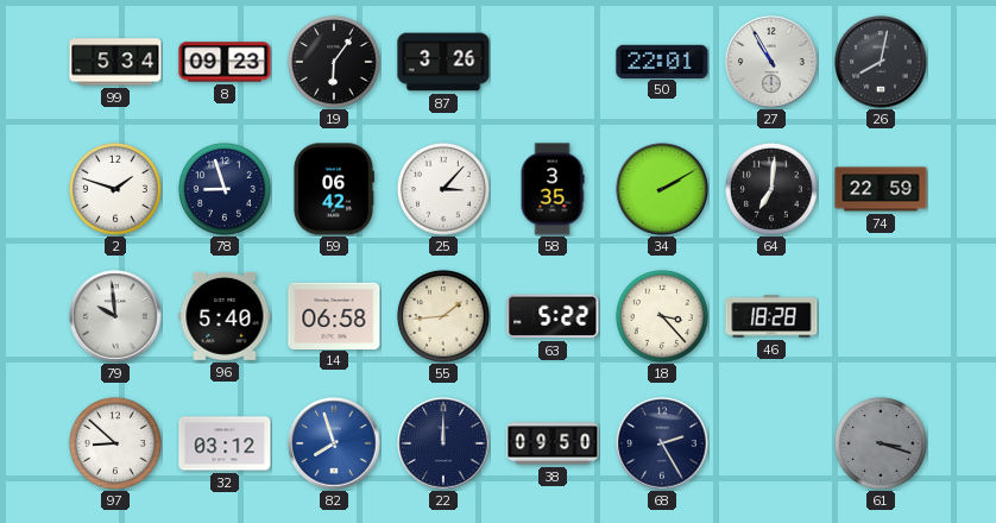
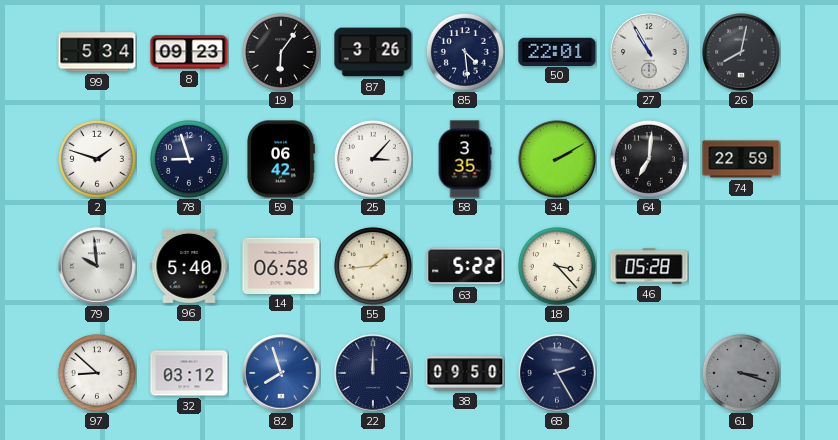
85: none -> 4:29 (465, 52)
46: 18:28 -> 05:28 (649, 266)
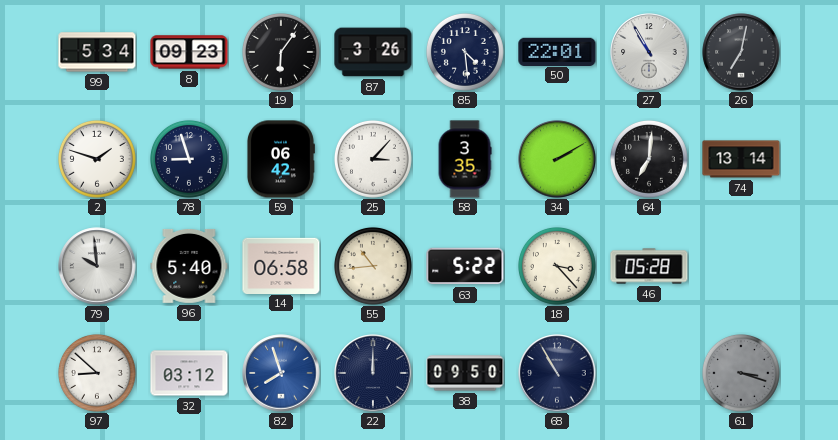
26: 8:02 -> 7:02 (741, 52)
74: 22:59 -> 13:14 (741, 159)
55: 1:44 -> 10:44 (373, 266)
68: 2:25 -> 10:55 (557, 373)
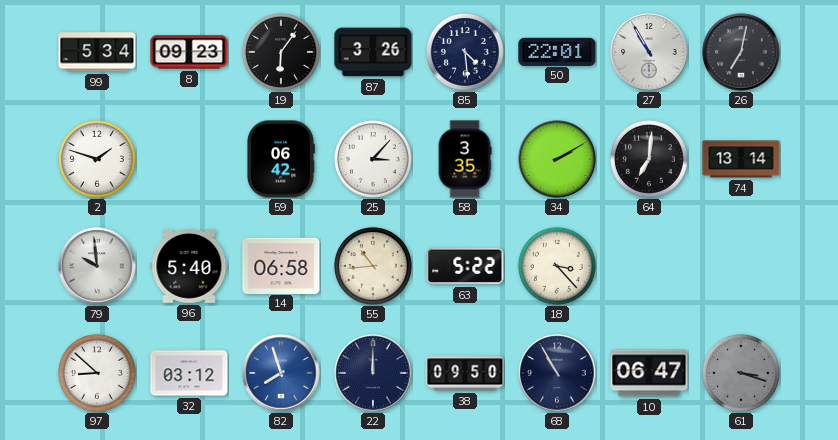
78: 8:57 -> none (189, 159)
46: 05:28 -> none (649, 266)
10: none -> 06:47 (649, 373)
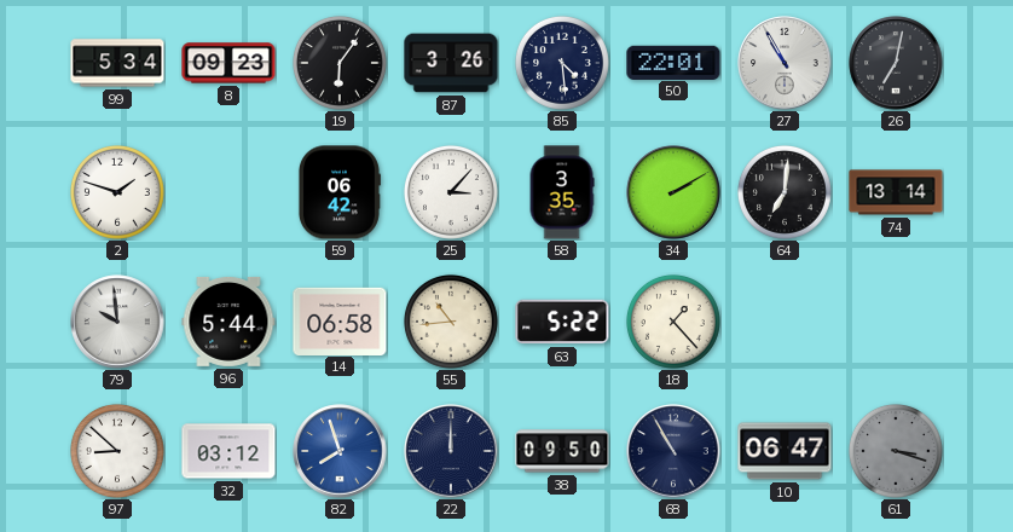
96: 5:40 -> 5:44 (228, 322)
18: 3:23 -> 1:23 (673, 322)
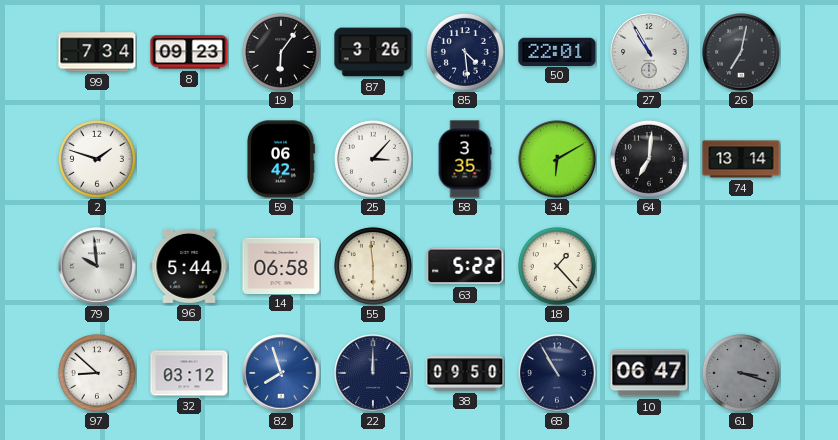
99: 5:34 -> 7:34 (97, 52)
34: 2:10 -> 6:10 (557, 159)
55: 10:44 -> 5:59 (373, 266)
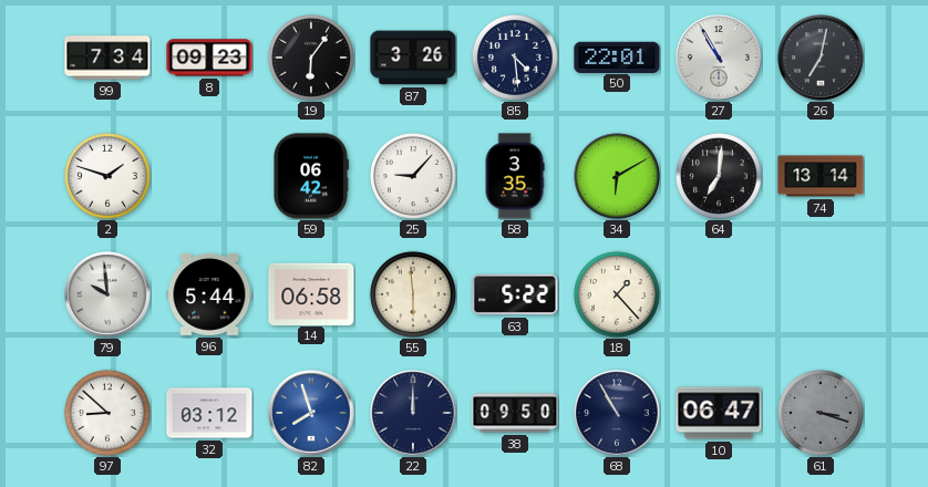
25: 3:07 -> 9:07 (413, 176)
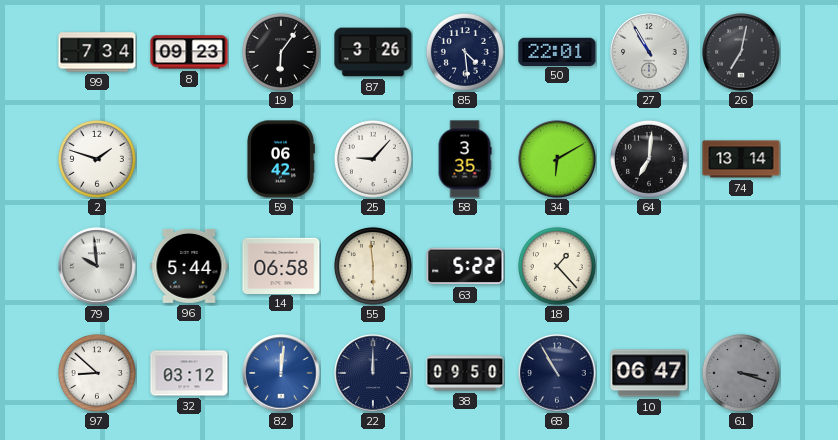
82: 7:57 -> 12:01 (281, 373)
